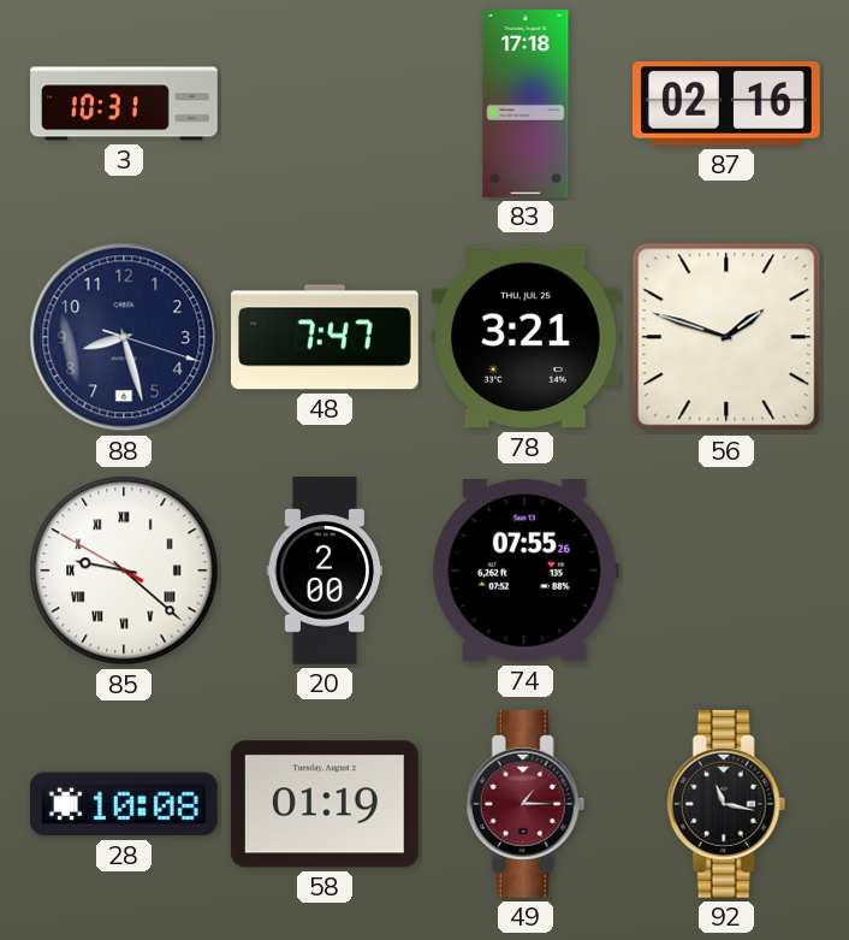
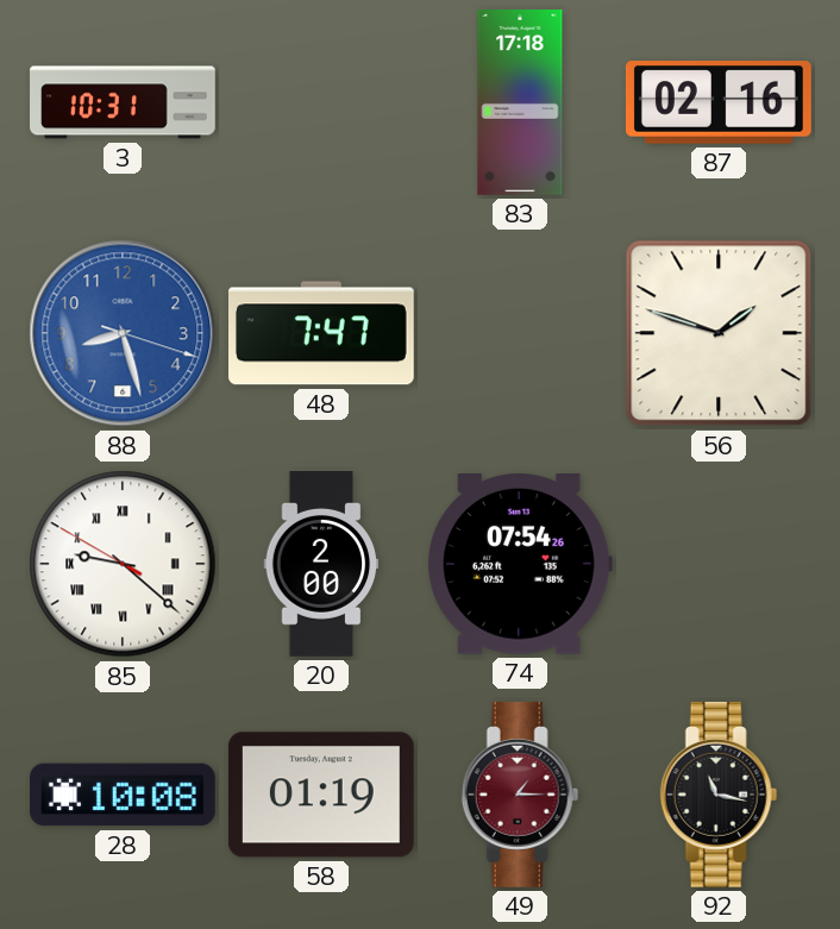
88 dial: navy -> blue (123, 333)
78: 3:21 -> none (526, 337)
74: 07:55 -> 07:54 (520, 565)
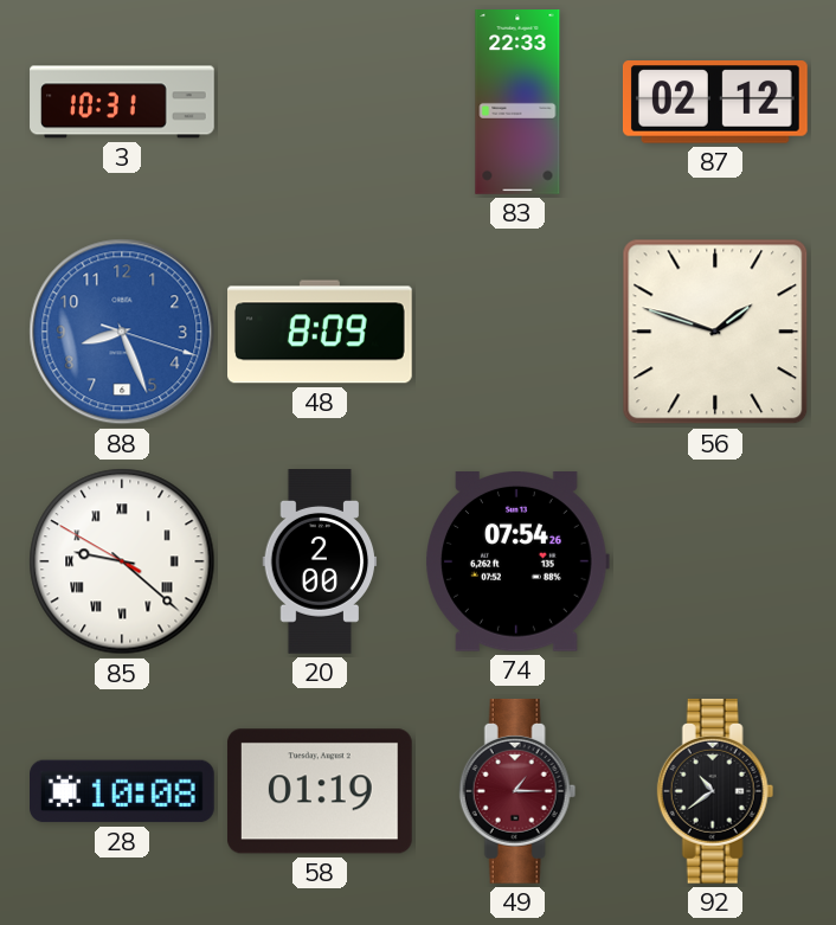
83: 17:18 -> 22:33 (517, 103)
87: 02:16 -> 02:12 (715, 102)
88: 8:27 -> 8:26 (122, 332)
48: 7:47 -> 8:09 (321, 332)
92: 11:17 -> 10:39 (715, 791)
